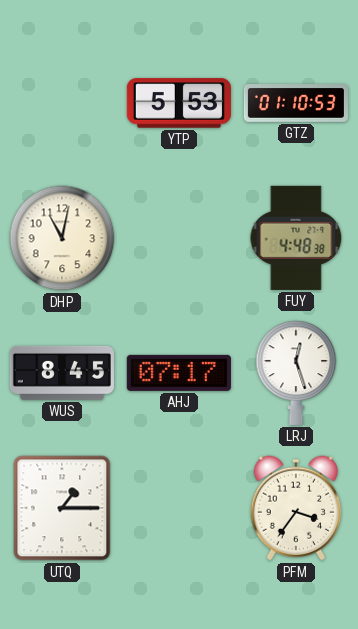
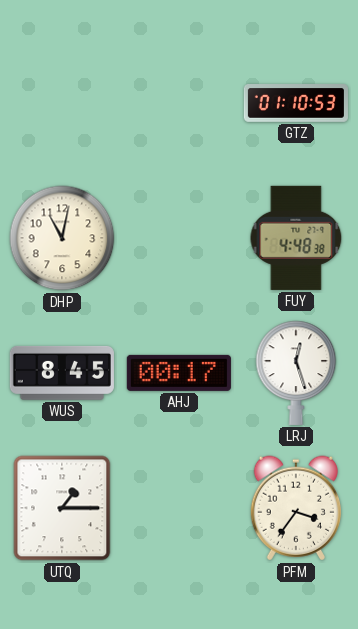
YTP: 5:53 -> none (179, 103)
AHJ: 07:17 -> 00:17 (179, 373)
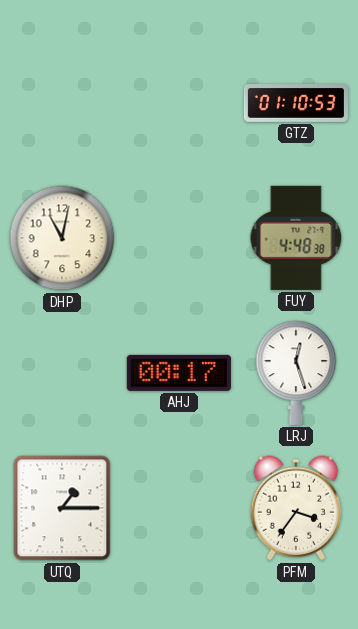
WUS: 8:45 -> none (62, 373)
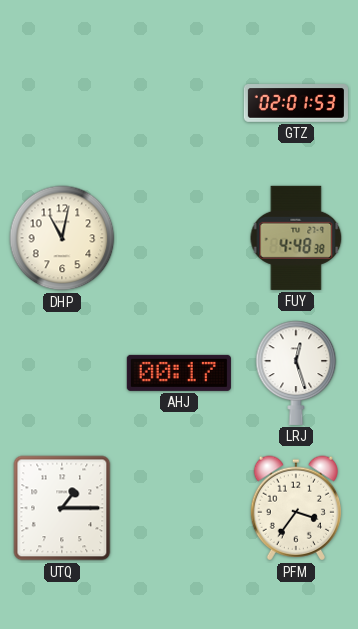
GTZ: 01:10 -> 02:01 (296, 104)
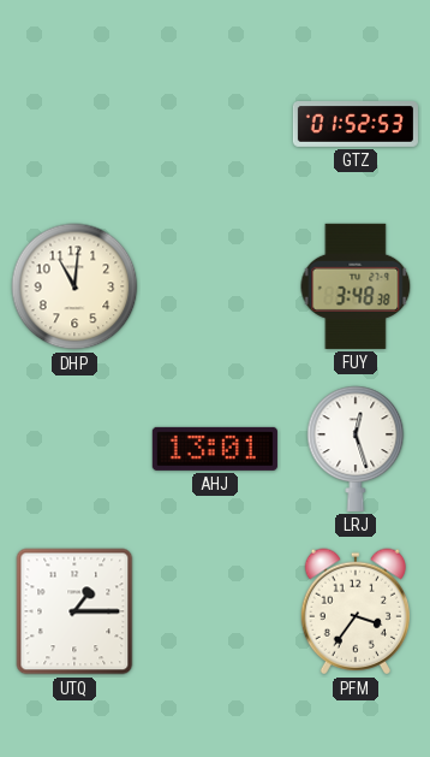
GTZ: 02:01 -> 01:52 (356, 125)
DHP: 11:02 -> 11:01 (74, 286)
FUY: 4:48 -> 3:48 (356, 286)
AHJ: 00:17 -> 13:01 (215, 449)
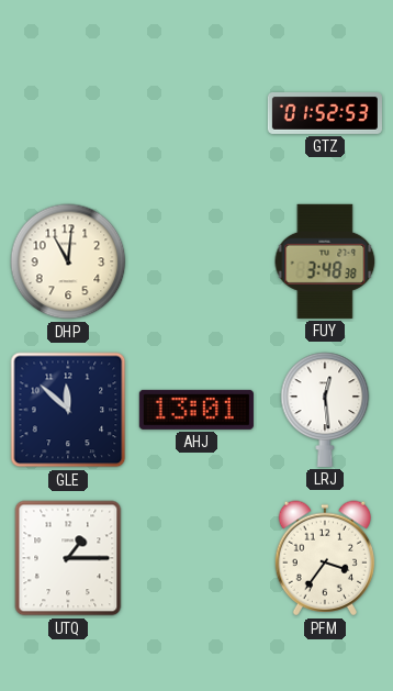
GLE: none -> 11:52 (68, 410)
LRJ: 12:27 -> 12:29 (325, 410)
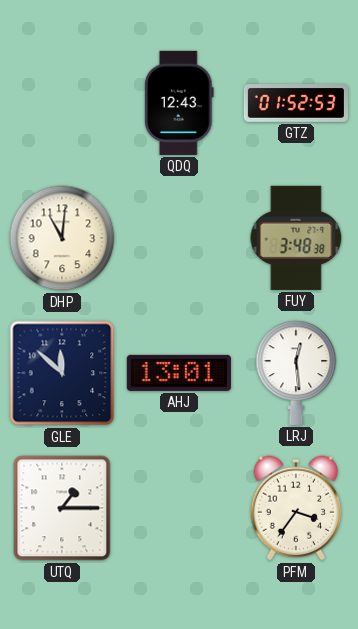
QDQ: none -> 12:43 (179, 103)
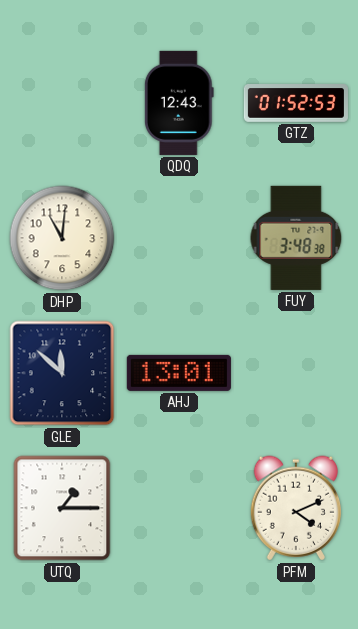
LRJ: 12:29 -> none (296, 373)
PFM: 3:36 -> 4:11 (296, 508)
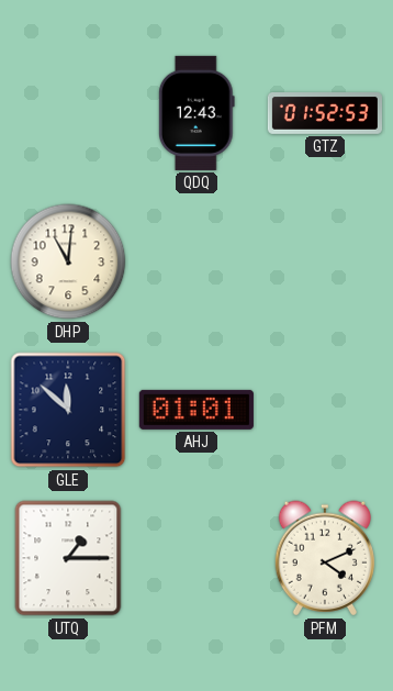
FUY: 3:48 -> none (296, 238)
AHJ: 13:01 -> 01:01 (196, 410)
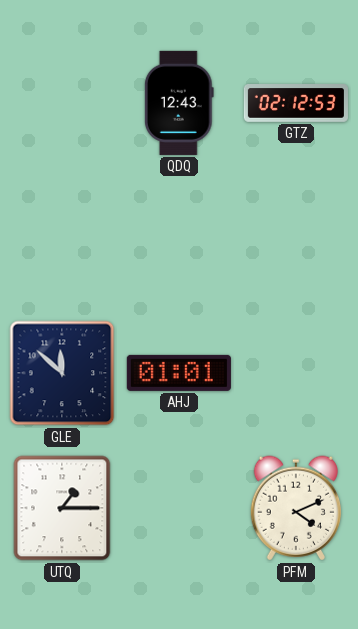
GTZ: 01:52 -> 02:12 (296, 104)
DHP: 11:01 -> none (68, 261)
